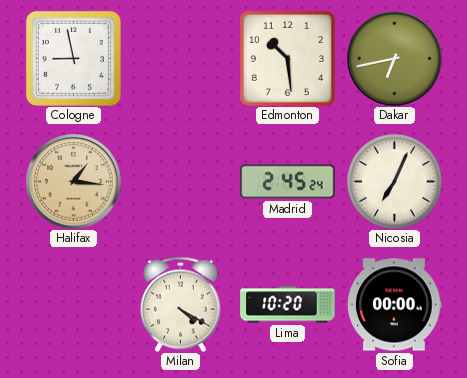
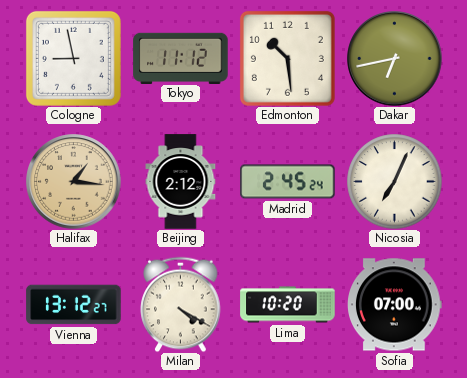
Tokyo: none -> 11:12 (181, 58)
Beijing: none -> 2:12 (181, 182)
Vienna: none -> 13:12 (74, 305)
Sofia: 00:00 -> 07:00 (395, 305)
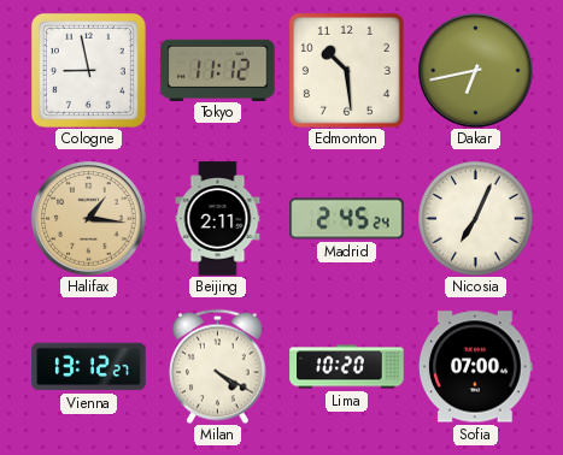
Beijing: 2:12 -> 2:11 (218, 219)
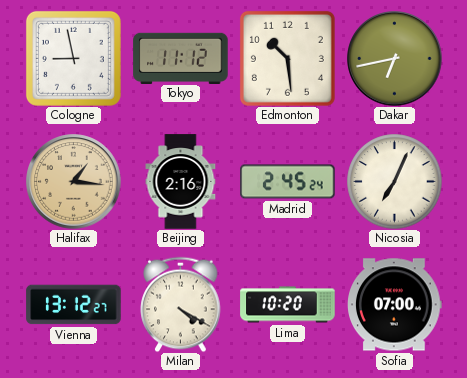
Beijing: 2:11 -> 2:16 (181, 182)
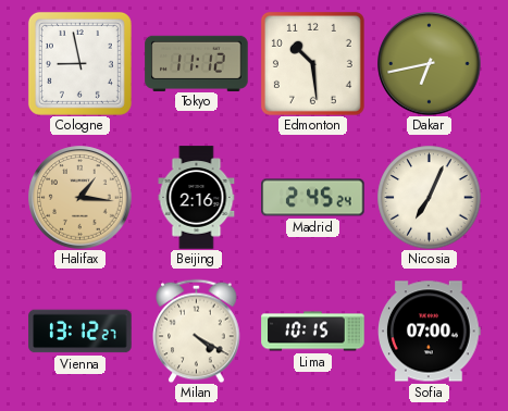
Lima: 10:20 -> 10:15 (313, 332)
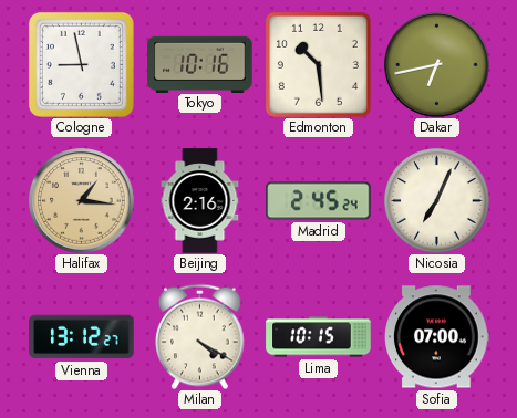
Tokyo: 11:12 -> 10:16 (200, 64)
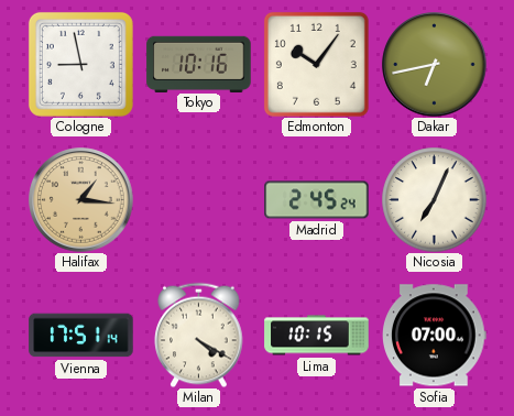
Edmonton: 10:29 -> 10:06 (316, 64)
Beijing: 2:16 -> none (200, 201)
Vienna: 13:12 -> 17:51 (81, 336)
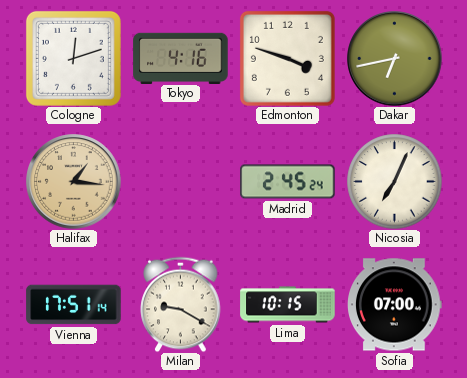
Cologne: 8:58 -> 12:12 (73, 58)
Tokyo: 10:16 -> 4:16 (181, 58)
Edmonton: 10:06 -> 3:48 (287, 58)
Milan: 4:20 -> 9:20 (181, 304)
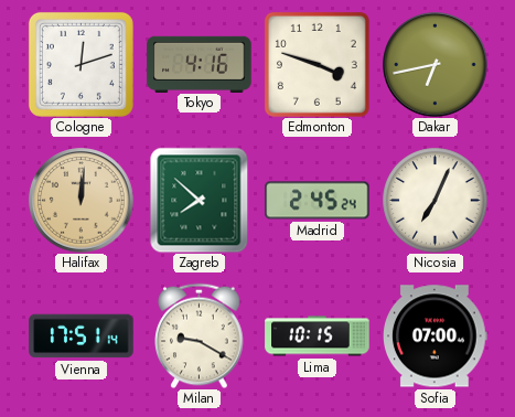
Halifax: 1:16 -> 12:01 (82, 201)
Zagreb: none -> 7:52 (200, 200)
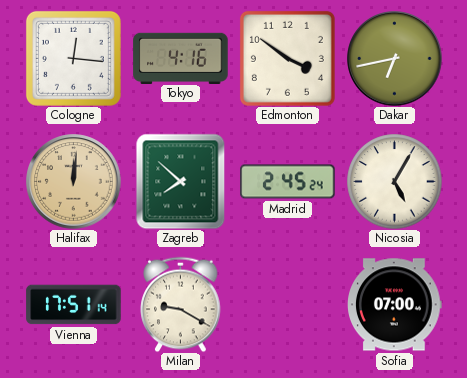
Cologne: 12:12 -> 12:16 (73, 58)
Edmonton: 3:48 -> 3:51 (287, 58)
Nicosia: 7:04 -> 5:05 (394, 181)
Lima: 10:15 -> none (318, 336)
